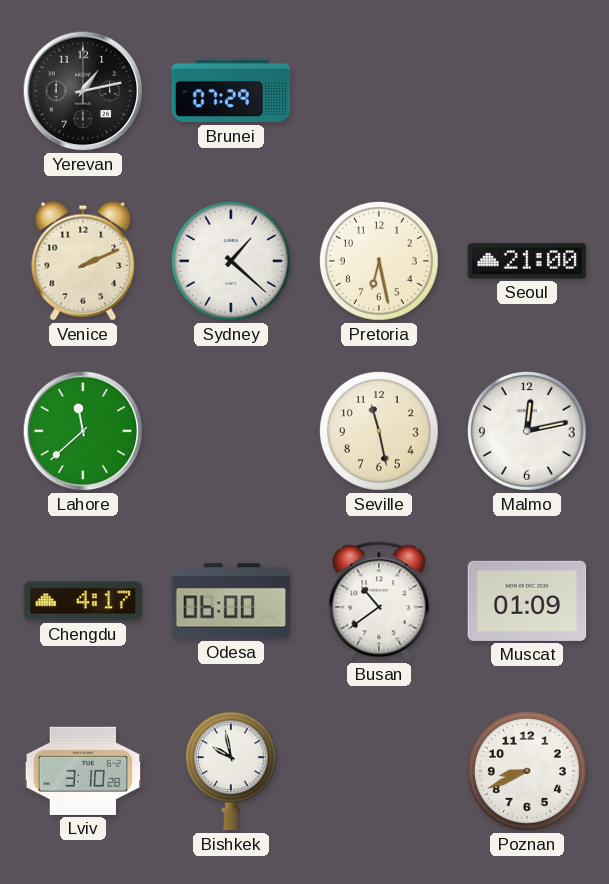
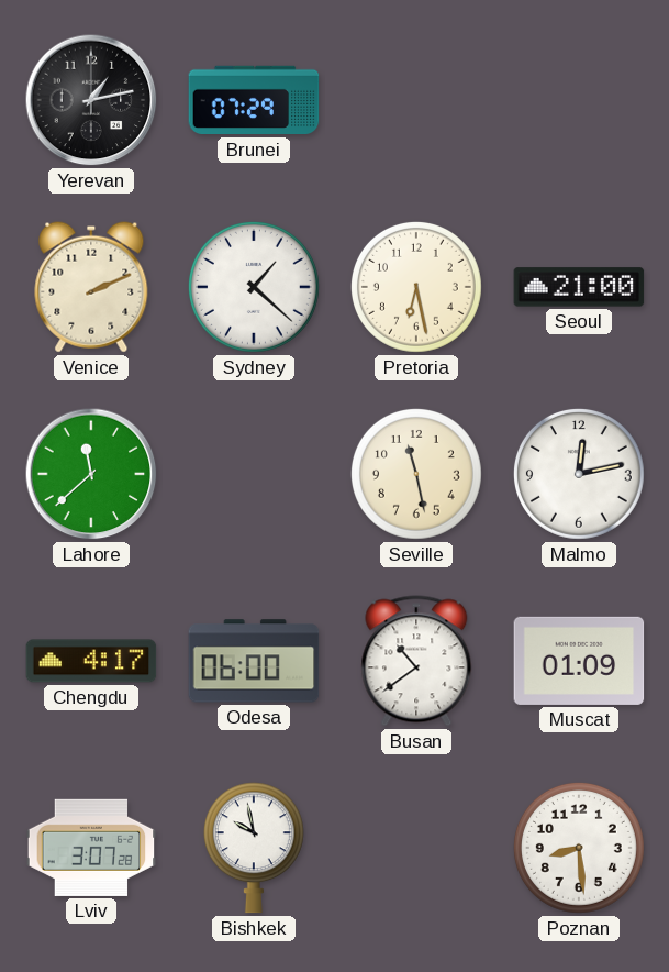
Lviv: 3:10 -> 3:07 (91, 848)
Poznan: 8:41 -> 8:29 (579, 848)
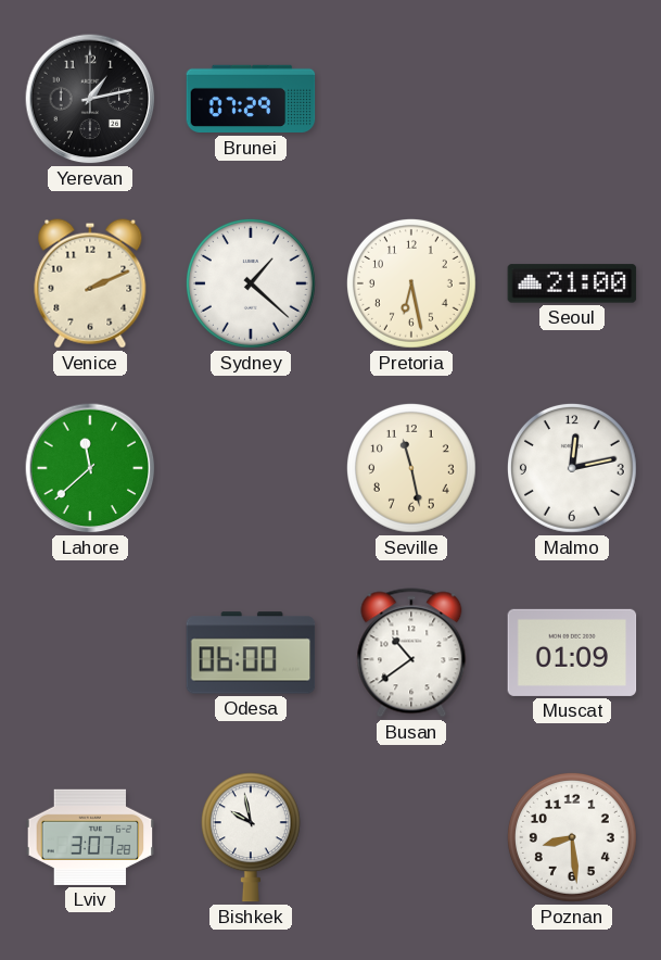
Chengdu: 4:17 -> none (91, 661)
